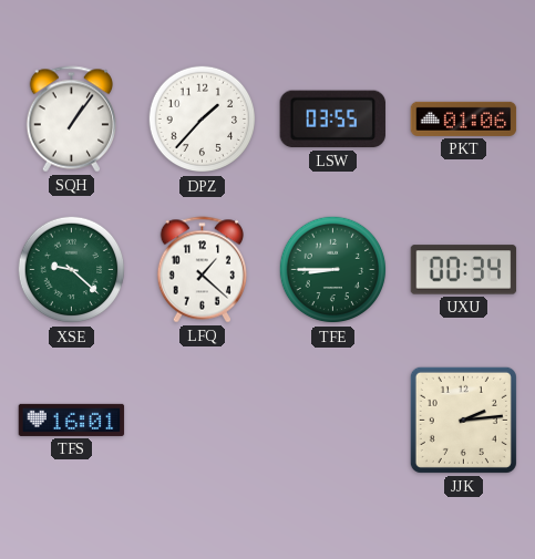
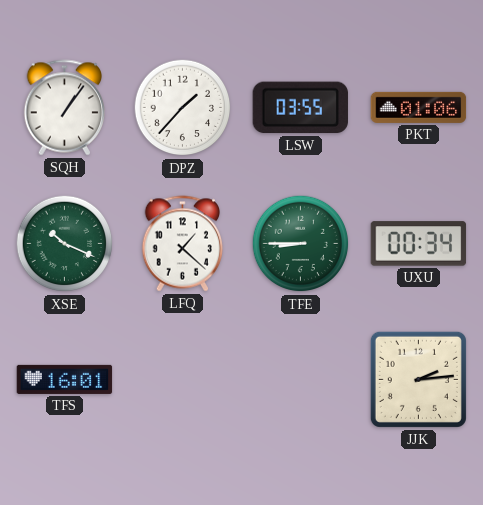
XSE: 9:22 -> 10:19 (65, 244)
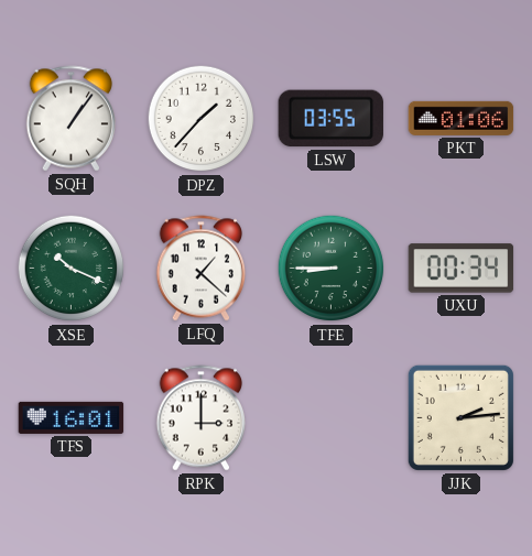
RPK: none -> 3:00 (202, 418)
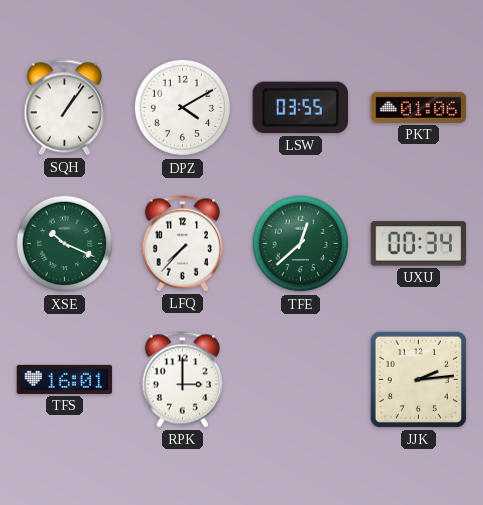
DPZ: 1:37 -> 4:10 (183, 108)
LFQ: 1:22 -> 7:37 (183, 244)
TFE: 8:45 -> 12:38 (301, 244)
